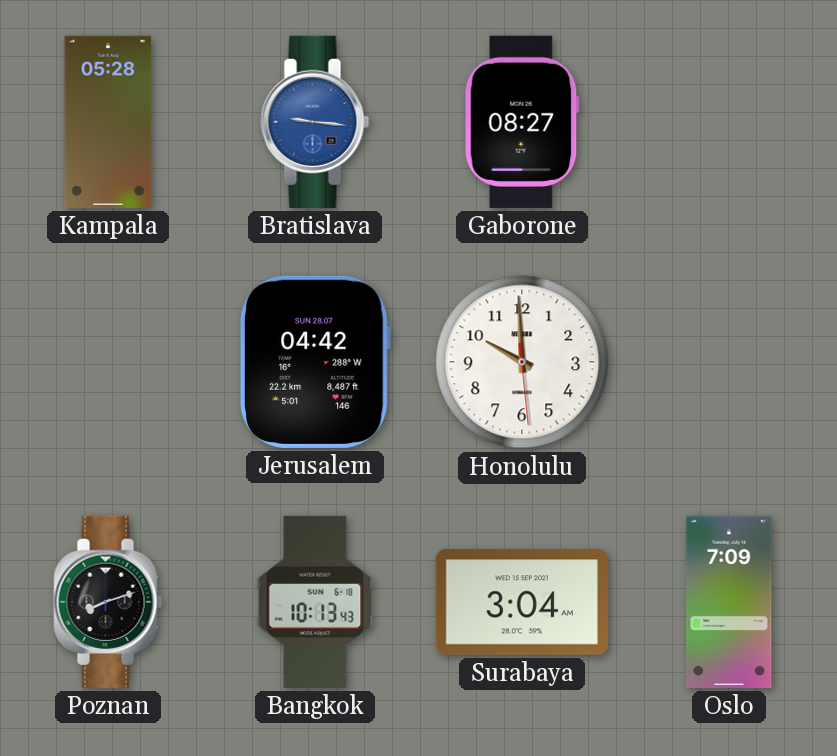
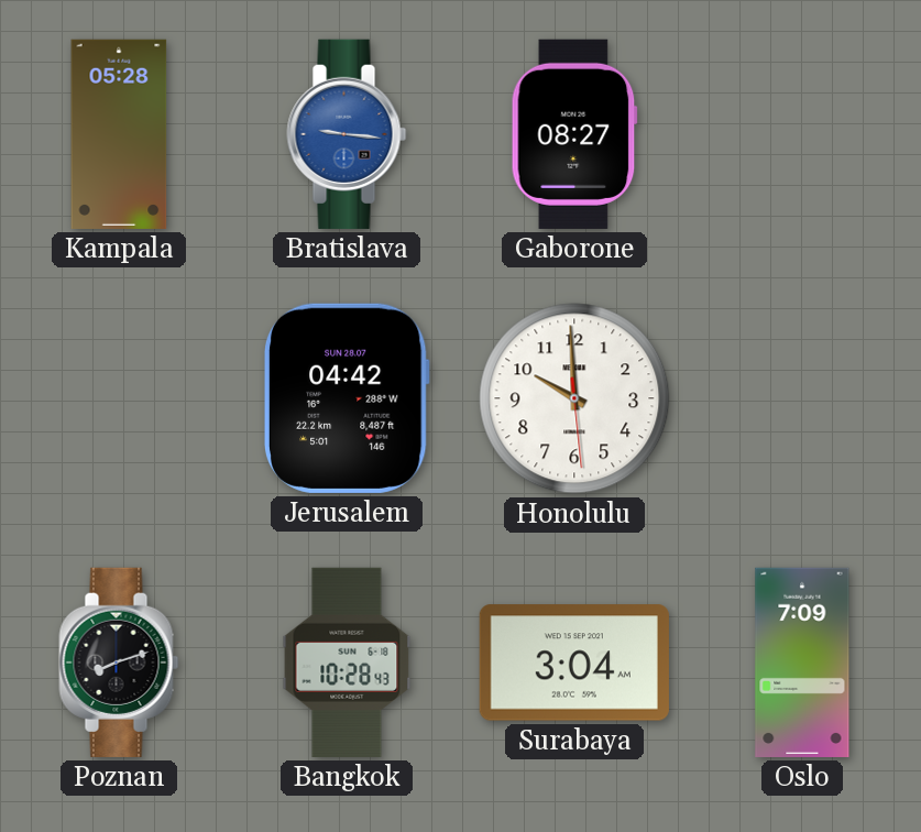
Bangkok: 10:13 -> 10:28 (347, 663)
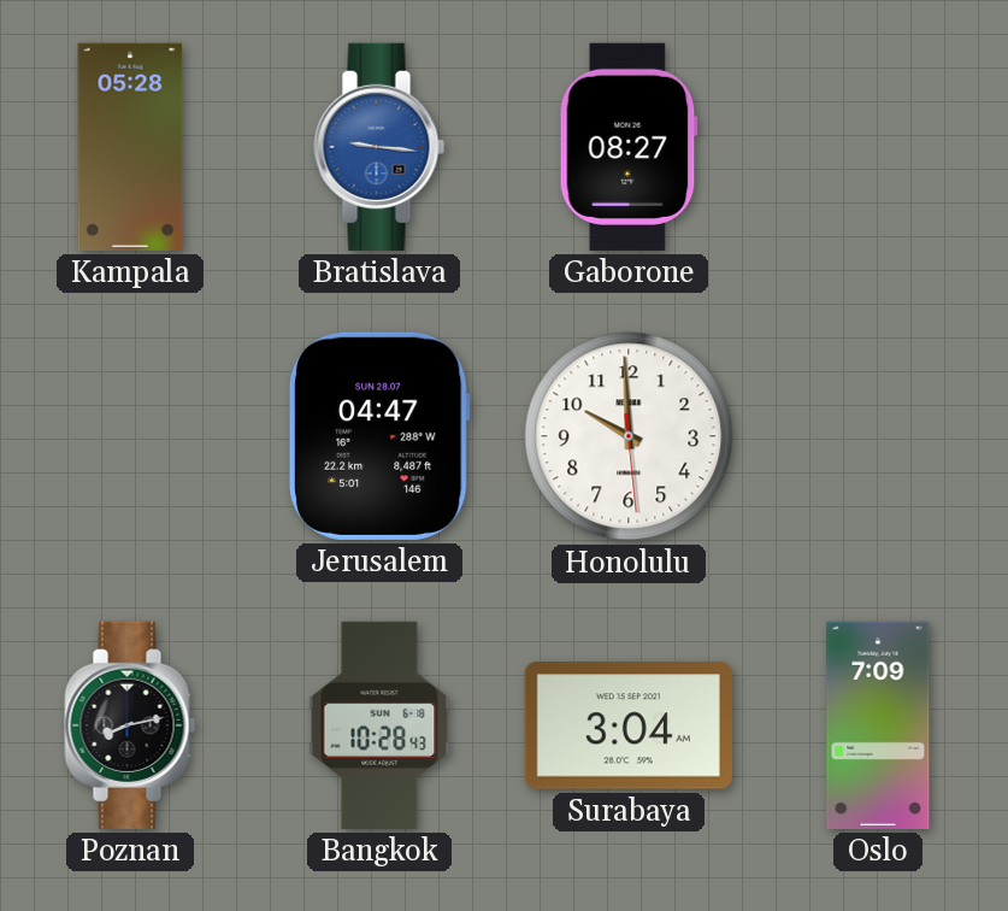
Jerusalem: 04:42 -> 04:47 (379, 436)
Poznan: 8:12 -> 8:13 (130, 725)
